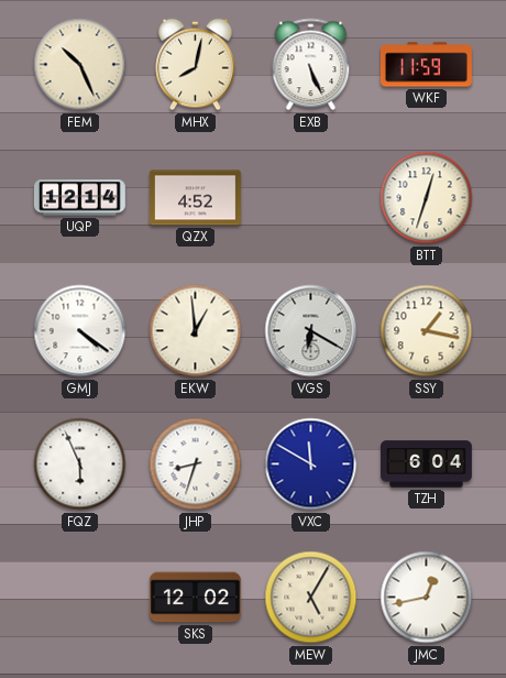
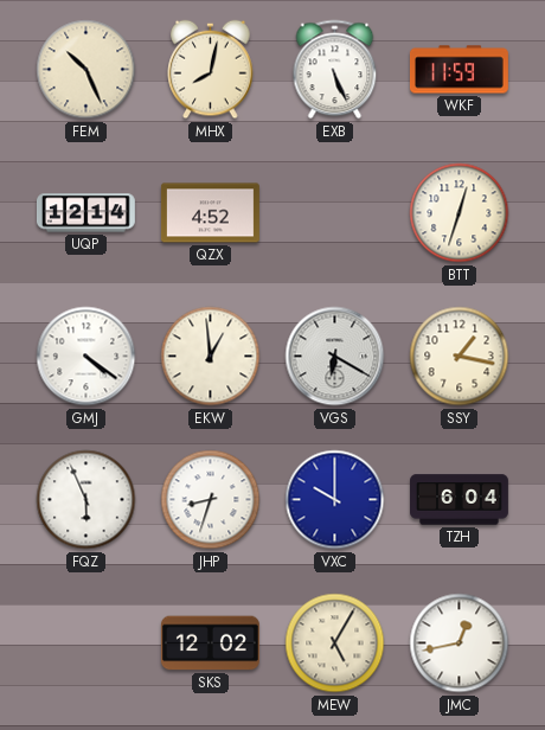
VXC: 11:50 -> 10:00 (335, 500)
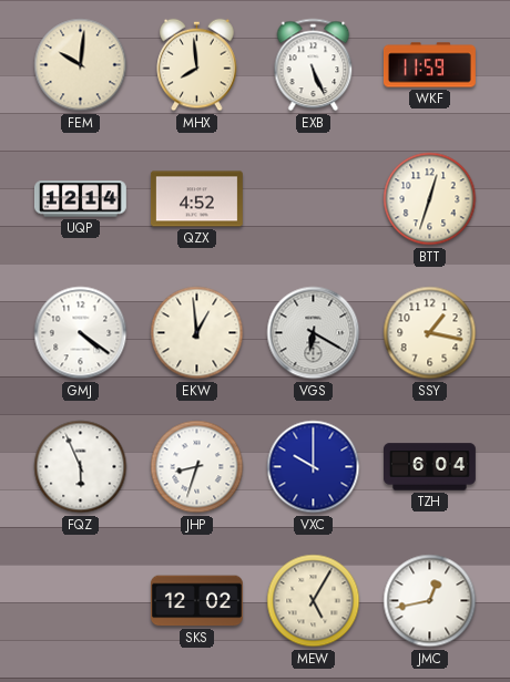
FEM: 10:26 -> 10:01 (81, 65)
MHX: 8:02 -> 7:59 (197, 65)
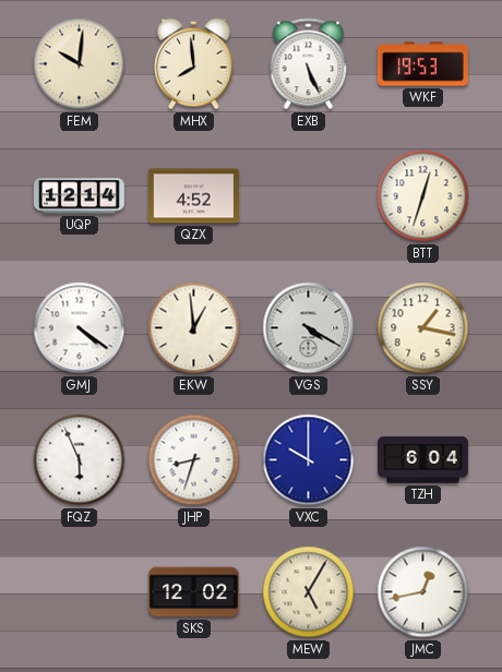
WKF: 11:59 -> 19:53 (422, 64)
VGS: 6:20 -> 4:20 (309, 328)
